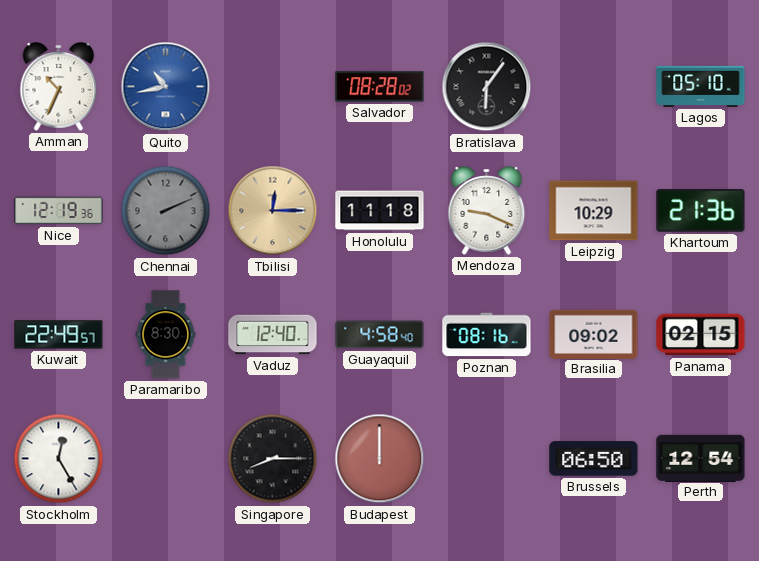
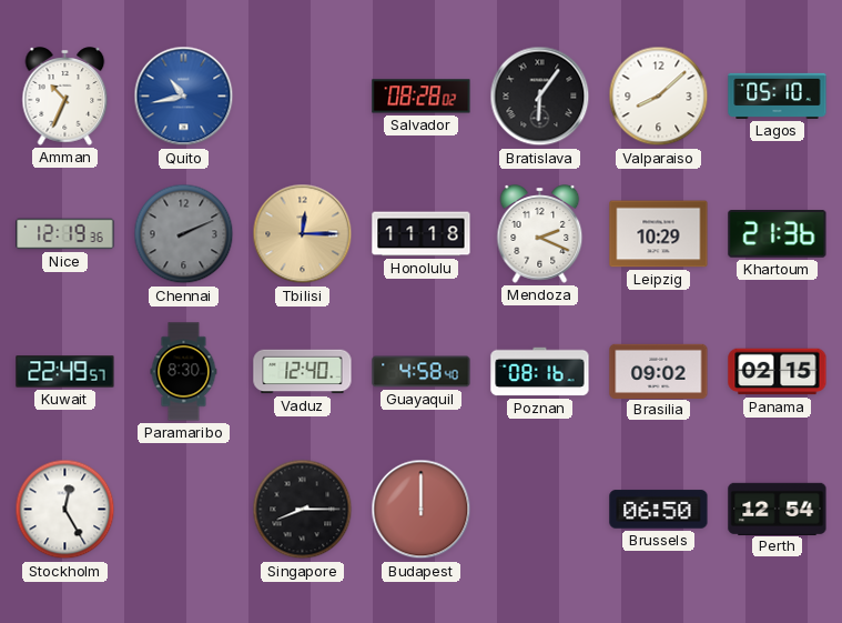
Valparaiso: none -> 8:08 (659, 97)
Mendoza: 9:19 -> 2:19 (540, 234)
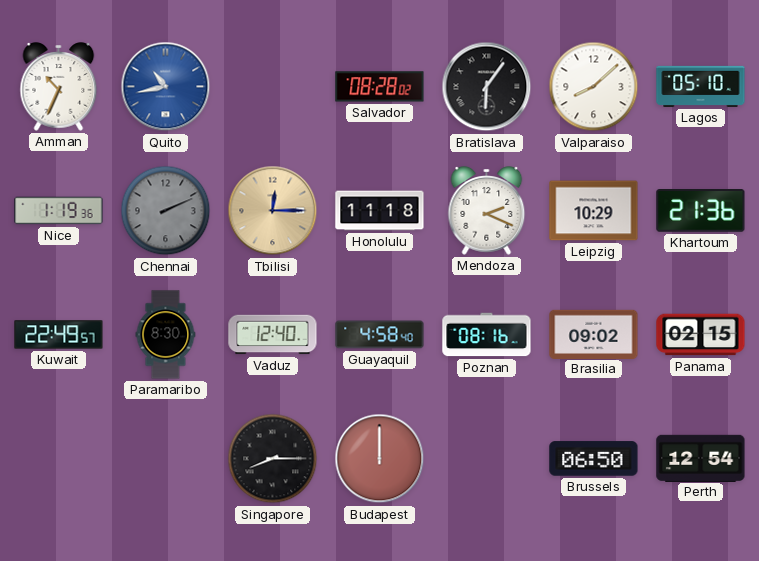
Nice: 12:19 -> 1:19 (59, 211)
Stockholm: 12:25 -> none (65, 510)
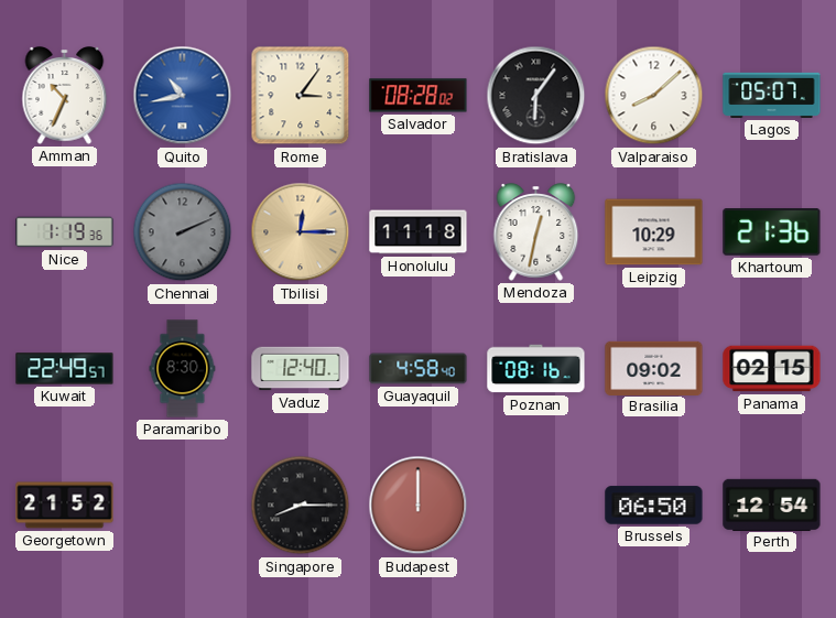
Rome: none -> 3:06 (301, 96)
Lagos: 05:10 -> 05:07 (772, 95)
Mendoza: 2:19 -> 12:32 (536, 232)
Georgetown: none -> 21:52 (65, 506)
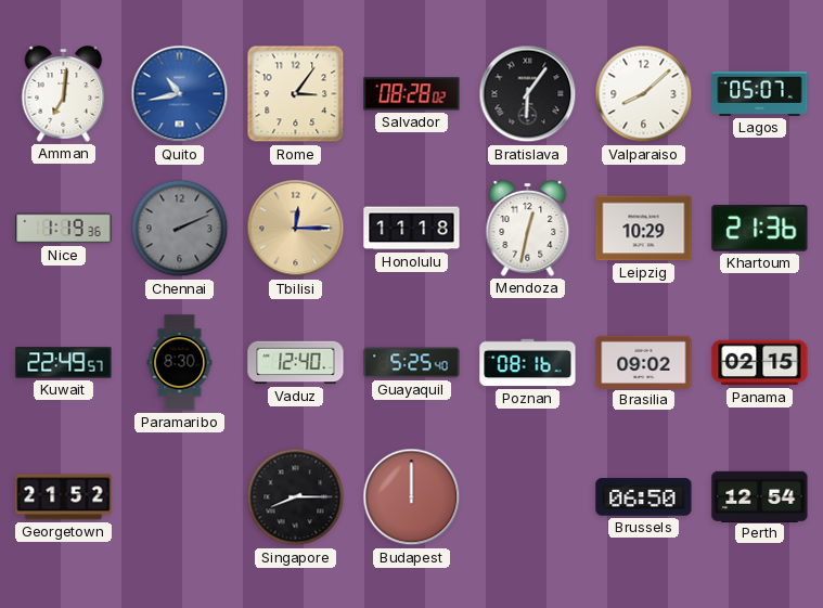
Amman: 10:34 -> 7:01 (64, 94)
Guayaquil: 4:58 -> 5:25 (412, 363)
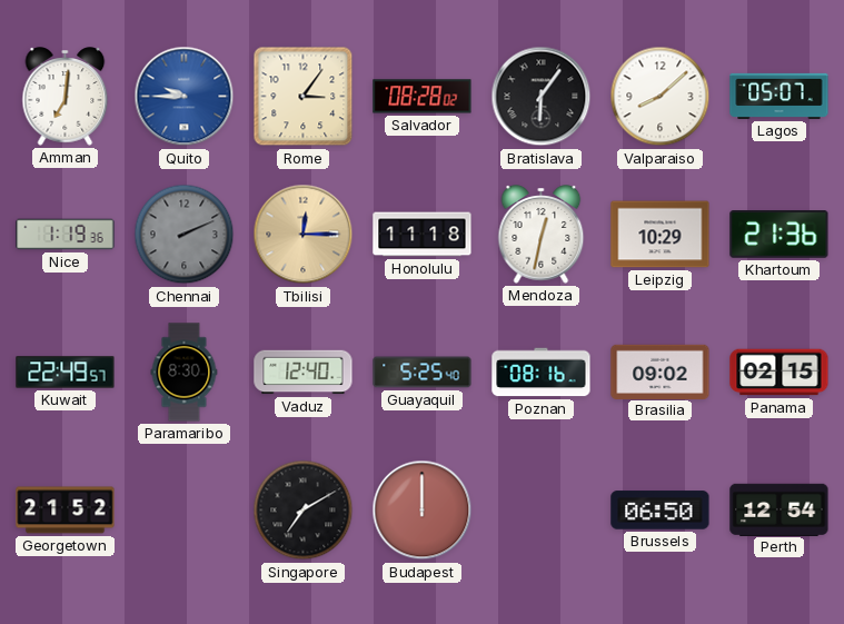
Quito: 10:43 -> 9:45 (185, 97)
Singapore: 8:15 -> 7:10 (304, 511)
